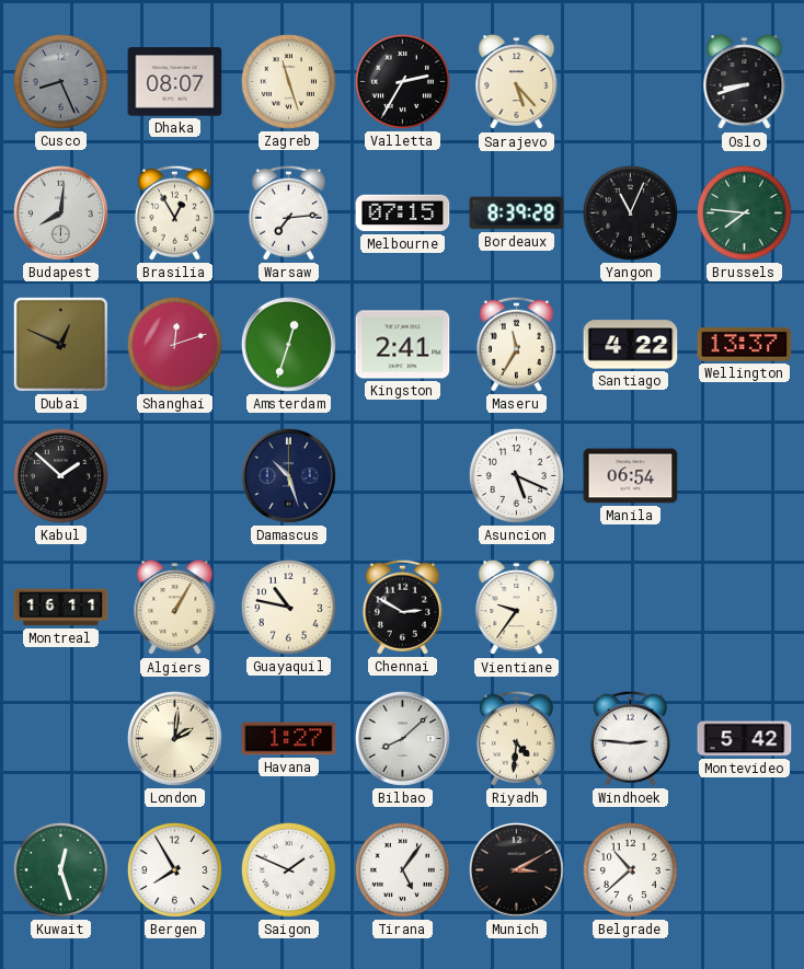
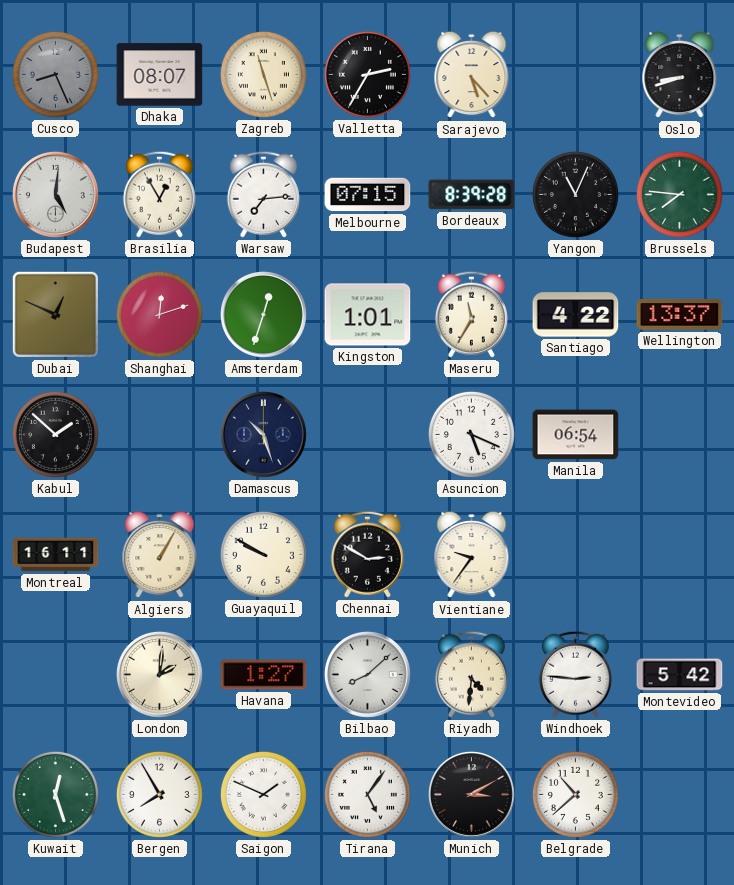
Budapest: 8:01 -> 5:01 (55, 194)
Kingston: 2:41 -> 1:01 (368, 315)
Guayaquil: 10:47 -> 9:50 (263, 554)
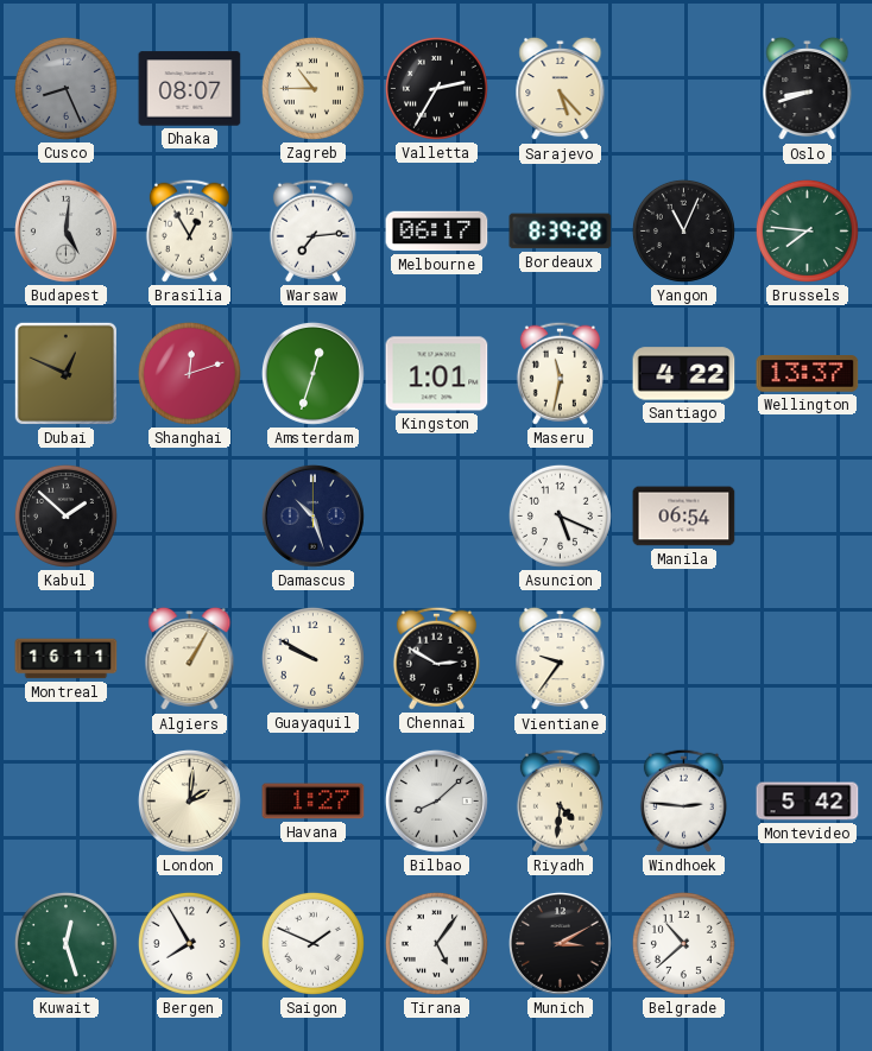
Zagreb: 11:27 -> 10:45 (312, 88)
Melbourne: 07:15 -> 06:17 (437, 232)
Maseru: 11:35 -> 11:32 (560, 373)
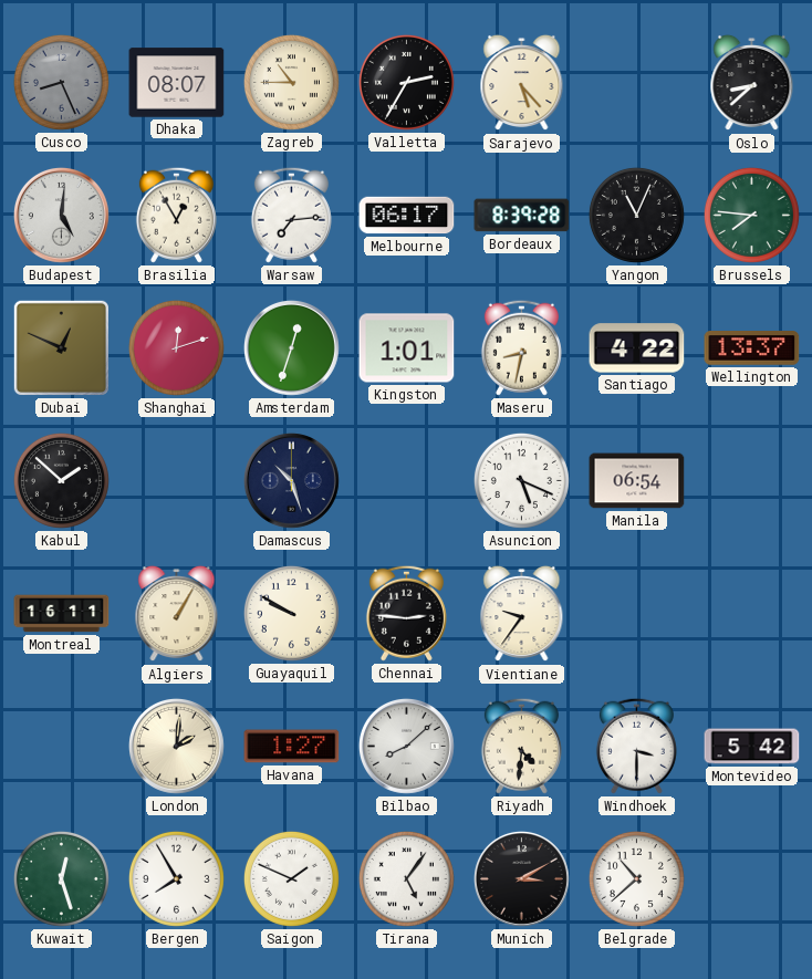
Oslo: 8:42 -> 8:38 (752, 83)
Maseru: 11:32 -> 8:32 (521, 347)
Chennai: 2:50 -> 2:46 (406, 613)
Windhoek: 2:46 -> 3:30 (636, 746)
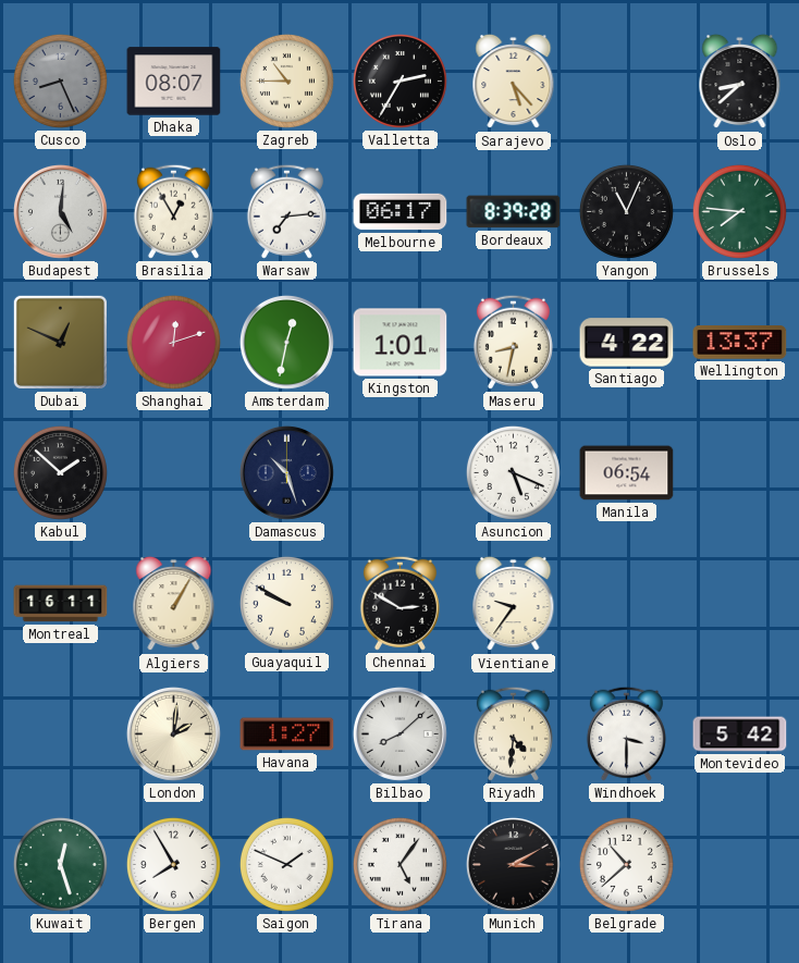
Amsterdam: 12:33 -> 12:32 (286, 342)
Chennai: 2:46 -> 2:50 (399, 603)
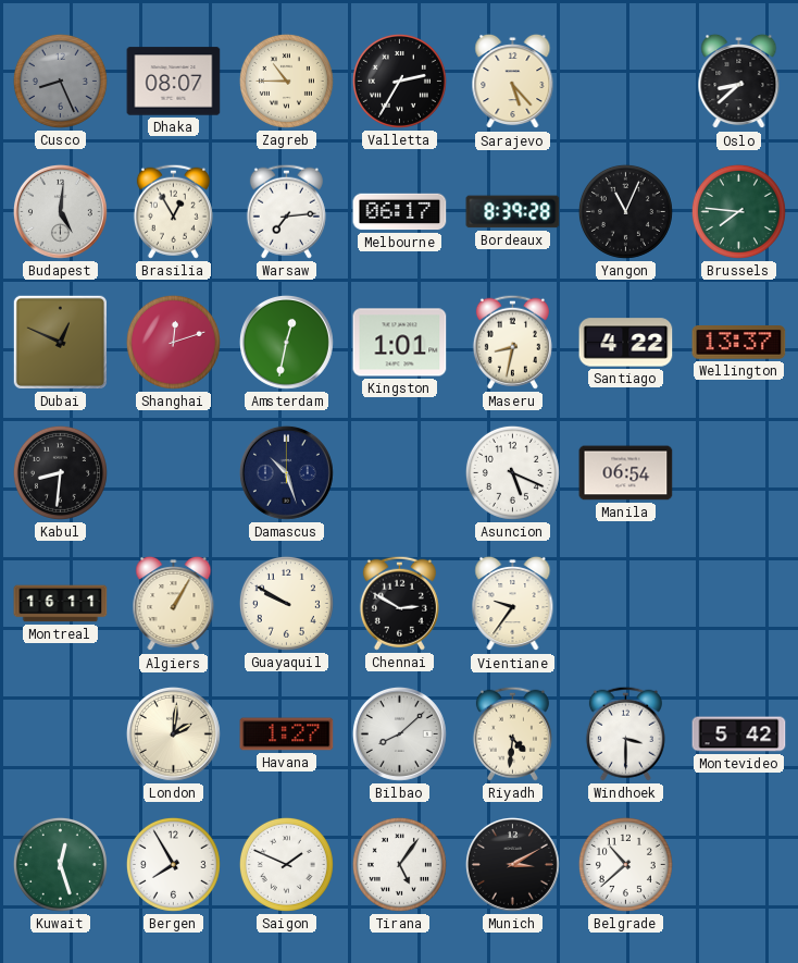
Kabul: 1:52 -> 8:31 (60, 472)
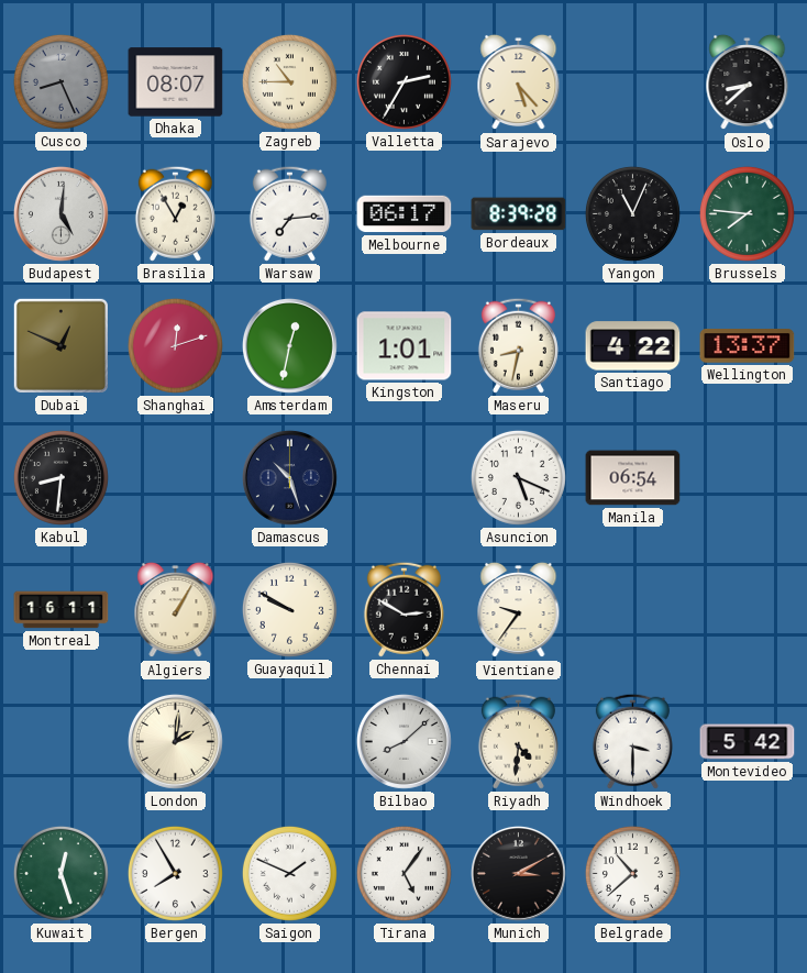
Havana: 1:27 -> none (287, 734)
